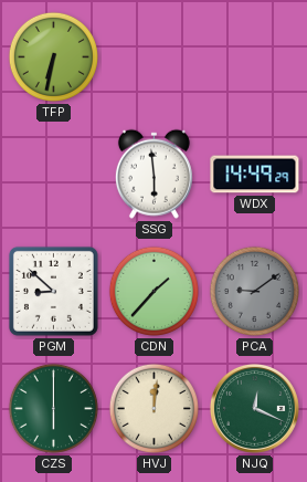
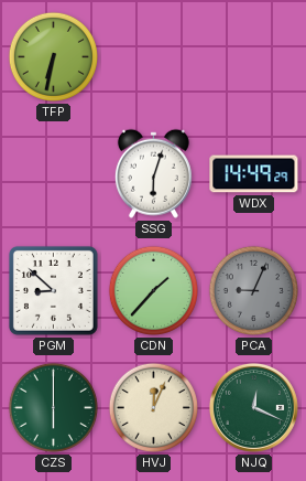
SSG: 5:59 -> 6:03 (153, 173)
PCA: 9:09 -> 9:04 (253, 290)
HVJ: 12:01 -> 12:04 (153, 407)
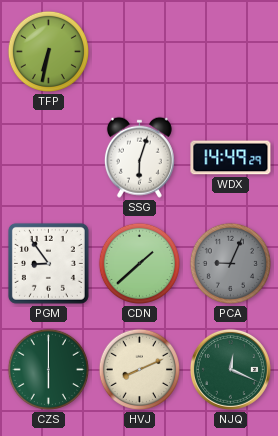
PGM: 8:52 -> 8:54 (48, 263)
CDN: 1:37 -> 1:38 (139, 263)
HVJ: 12:04 -> 8:11 (139, 369)
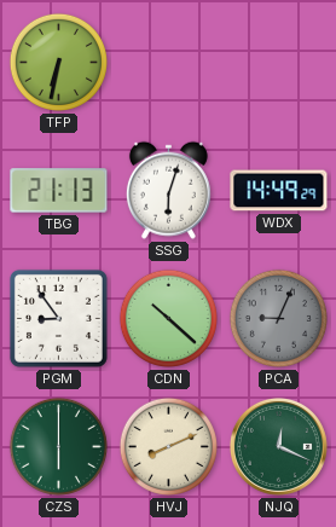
TBG: none -> 21:13 (59, 191)
CDN: 1:38 -> 10:22 (168, 318)
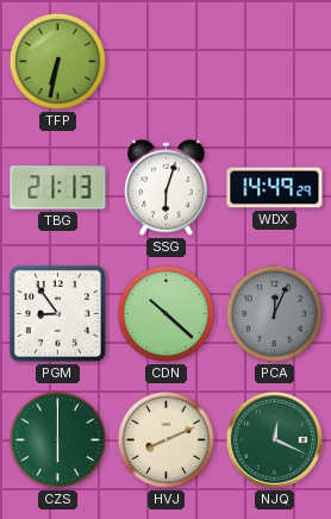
PCA: 9:04 -> 12:04 (274, 313)
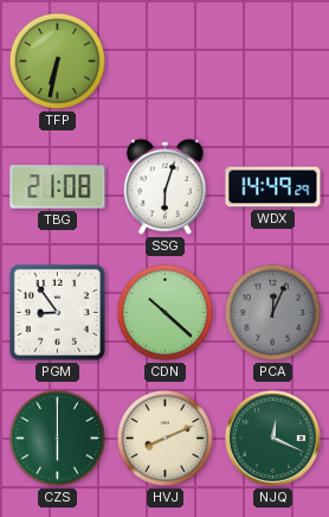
TBG: 21:13 -> 21:08 (58, 187)
